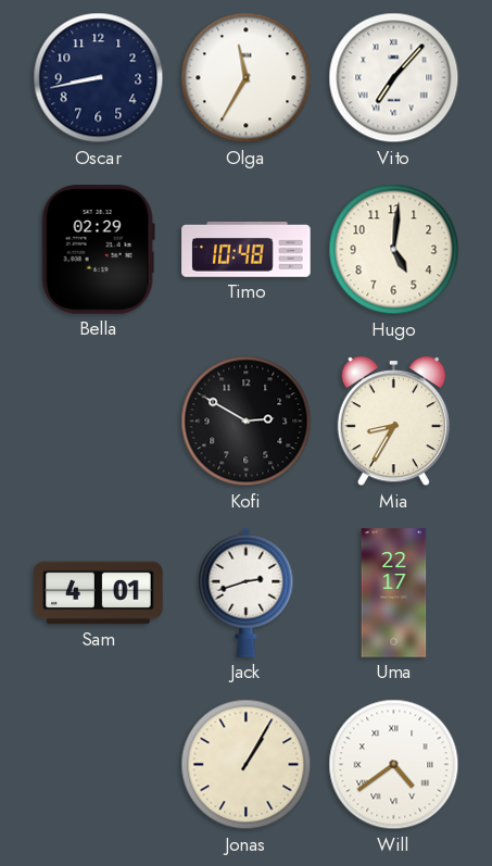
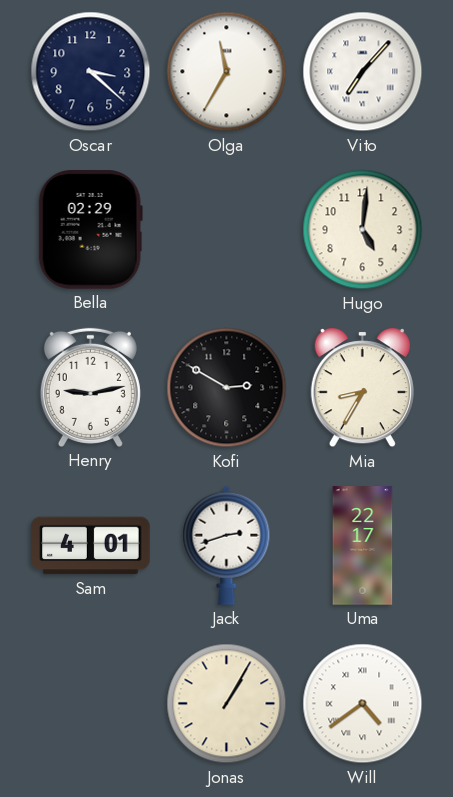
Oscar: 8:43 -> 3:22 (91, 72)
Timo: 10:48 -> none (247, 250)
Henry: none -> 9:13 (90, 387)
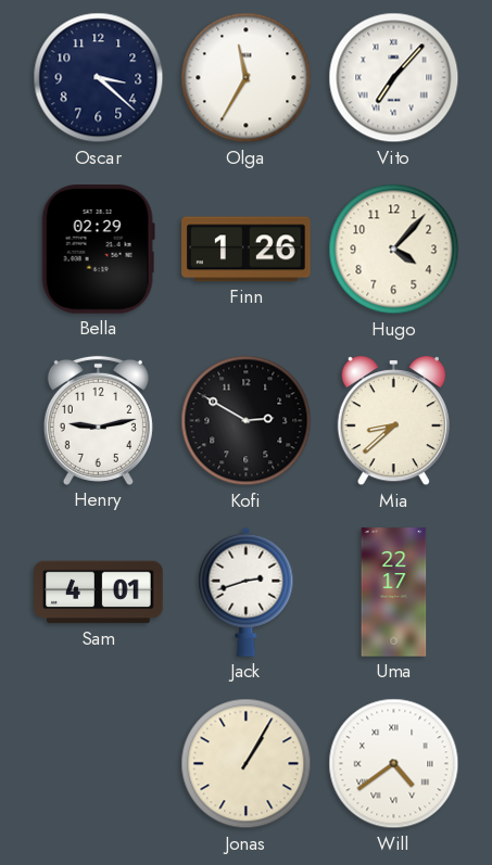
Finn: none -> 1:26 (247, 250)
Hugo: 5:01 -> 4:07 (394, 250)
Mia: 8:35 -> 8:38 (393, 421)
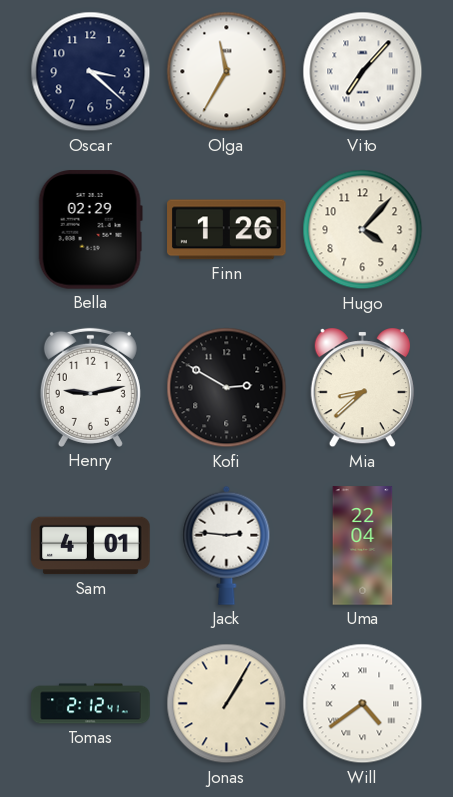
Jack: 2:42 -> 2:46 (227, 545)
Uma: 22:17 -> 22:04 (363, 546)
Tomas: none -> 2:12 (91, 704)
